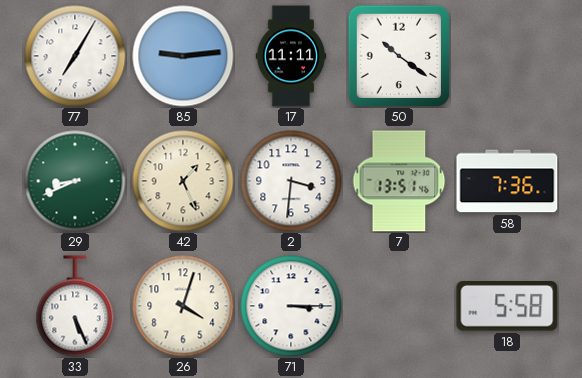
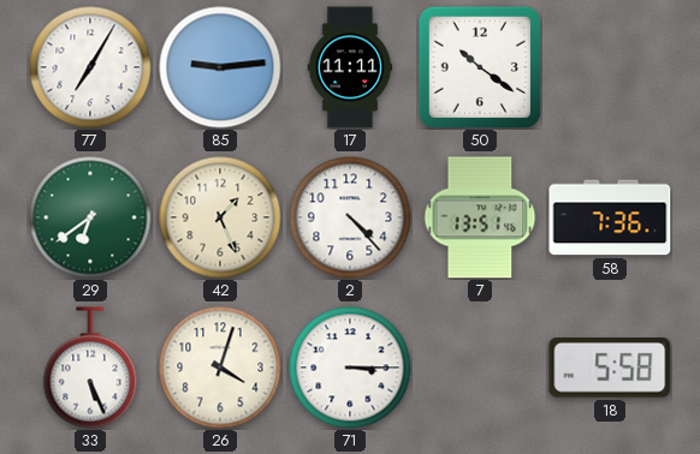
29: 8:41 -> 6:39 (90, 217)
2: 3:31 -> 4:23 (350, 217)
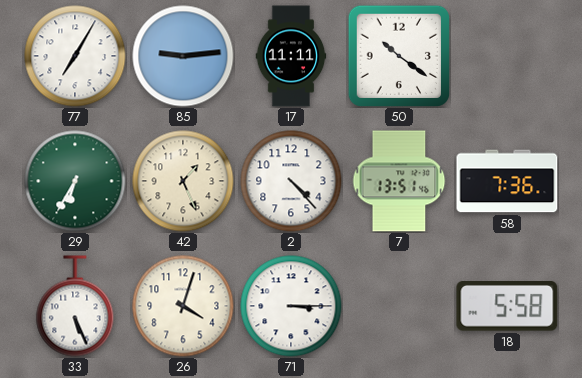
29: 6:39 -> 6:35 (75, 181)
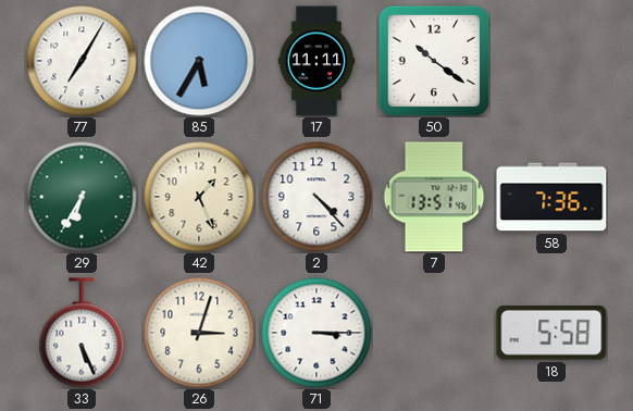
85: 9:14 -> 5:35 (199, 61)
26: 4:03 -> 3:03 (199, 333)
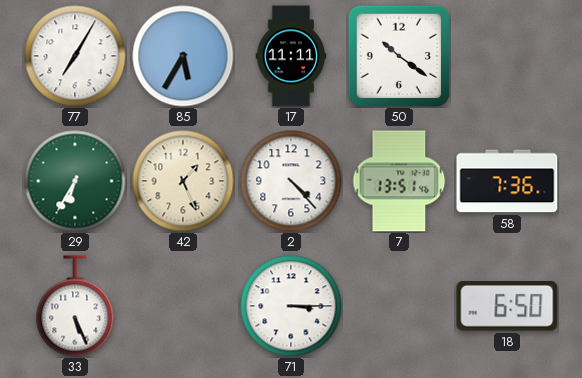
26: 3:03 -> none (199, 333)
18: 5:58 -> 6:50 (507, 307)
